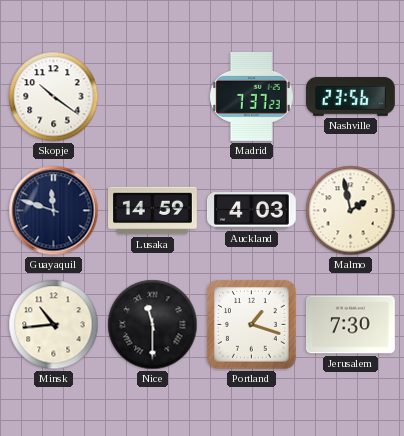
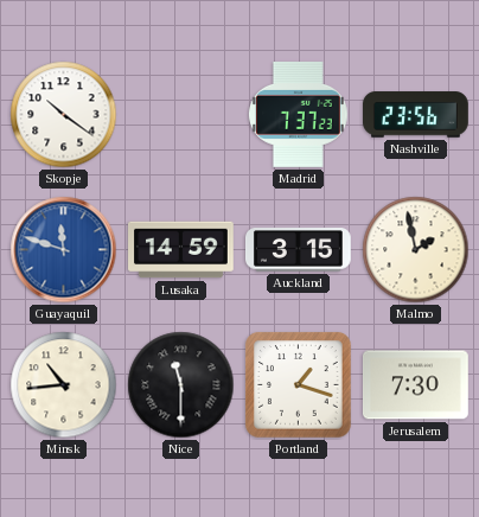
Guayaquil dial: navy -> blue (64, 250)
Auckland: 4:03 -> 3:15 (299, 250)
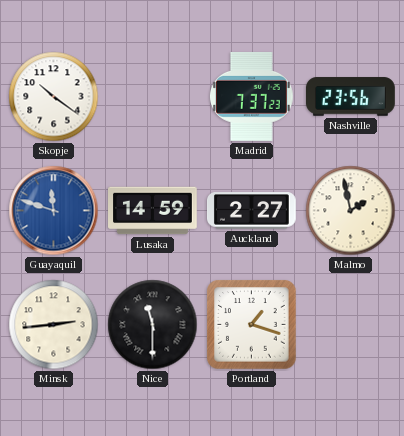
Auckland: 3:15 -> 2:27 (252, 211)
Minsk: 10:44 -> 2:44 (54, 325)
Jerusalem: 7:30 -> none (415, 385)
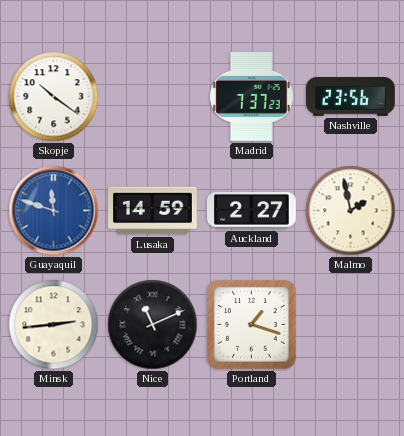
Nice: 11:30 -> 11:11 (153, 325)
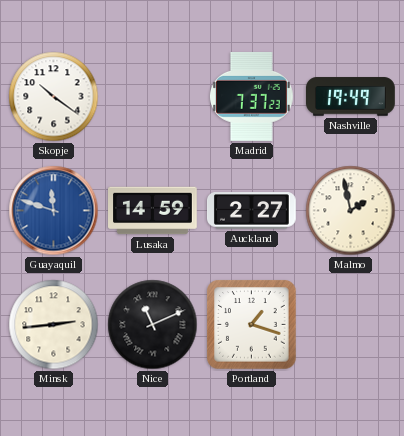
Nashville: 23:56 -> 19:49 (351, 97)
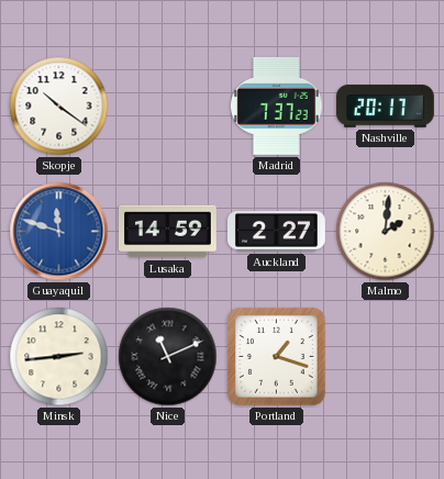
Nashville: 19:49 -> 20:17 (386, 107)
Malmo: 1:58 -> 2:01 (386, 232)
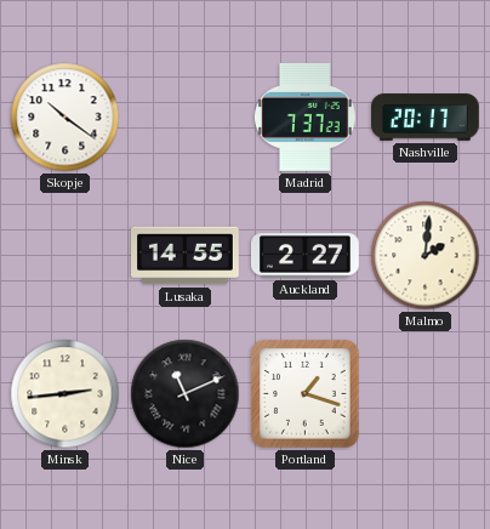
Guayaquil: 11:48 -> none (59, 232)
Lusaka: 14:59 -> 14:55 (186, 256)
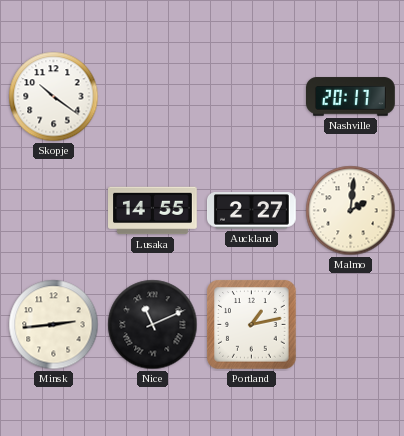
Madrid: 7:37 -> none (304, 116)
Portland: 1:18 -> 1:13 (252, 325)
